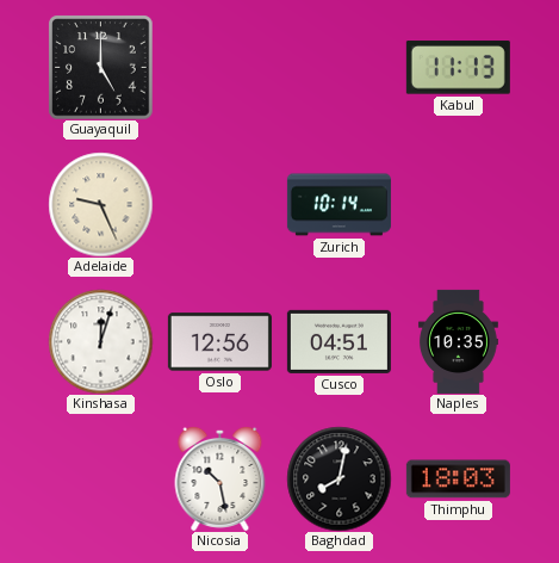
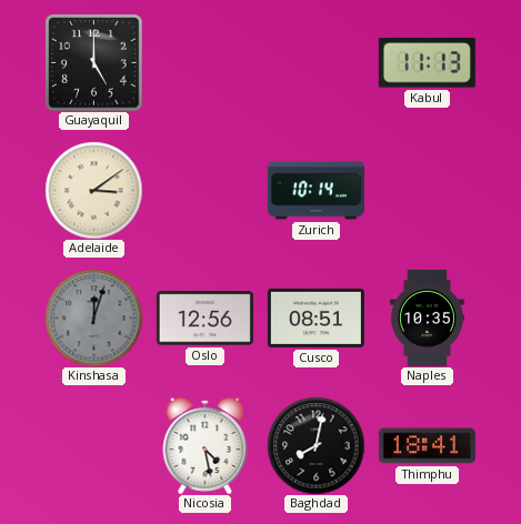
Adelaide: 9:26 -> 3:09 (93, 190)
Kinshasa dial: white -> grey (93, 318)
Cusco: 04:51 -> 08:51 (315, 318)
Nicosia: 10:28 -> 4:28 (206, 445)
Thimphu: 18:03 -> 18:41 (427, 446)
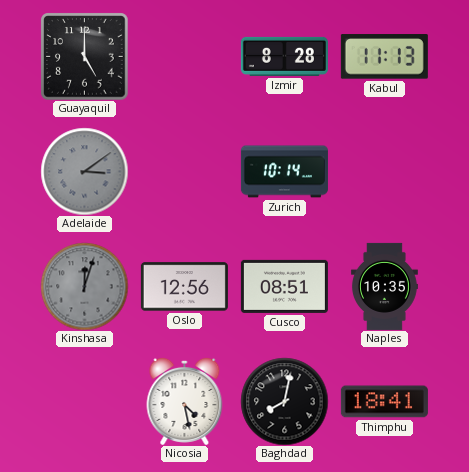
Izmir: none -> 8:28 (284, 56)
Adelaide dial: cream -> grey (84, 171)
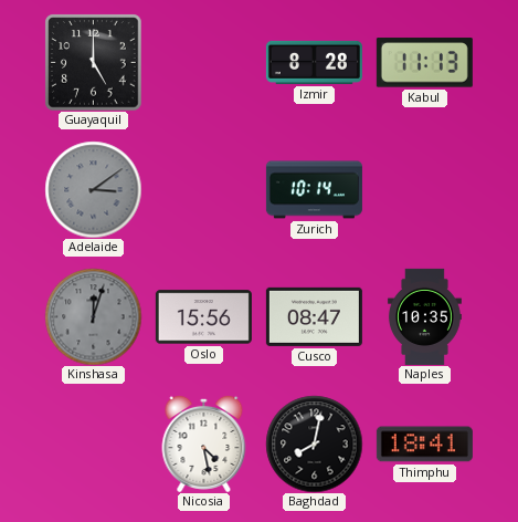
Oslo: 12:56 -> 15:56 (203, 317)
Cusco: 08:51 -> 08:47 (314, 316)
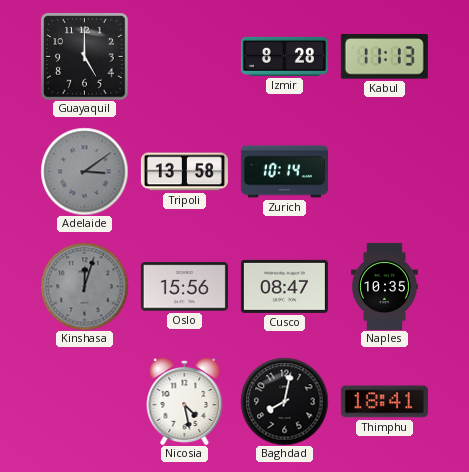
Tripoli: none -> 13:58 (184, 172)
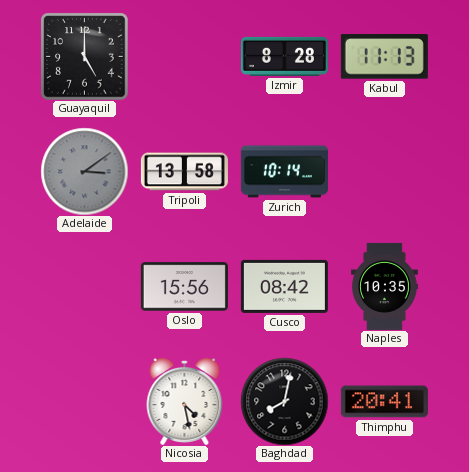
Kinshasa: 12:03 -> none (84, 286)
Cusco: 08:47 -> 08:42 (284, 286)
Thimphu: 18:41 -> 20:41 (384, 402)
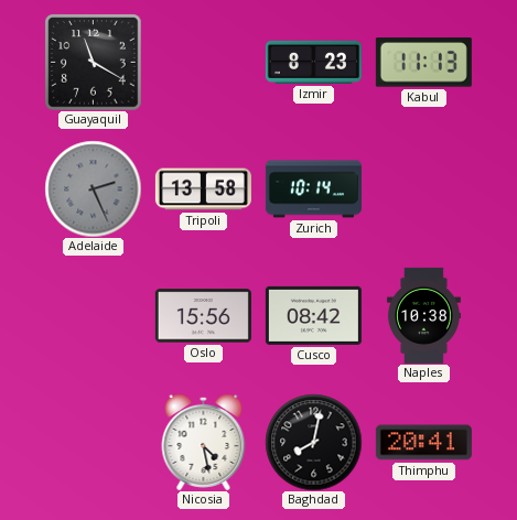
Guayaquil: 5:00 -> 11:20 (93, 62)
Izmir: 8:28 -> 8:23 (313, 62)
Adelaide: 3:09 -> 2:26 (93, 188)
Naples: 10:35 -> 10:38 (423, 315)
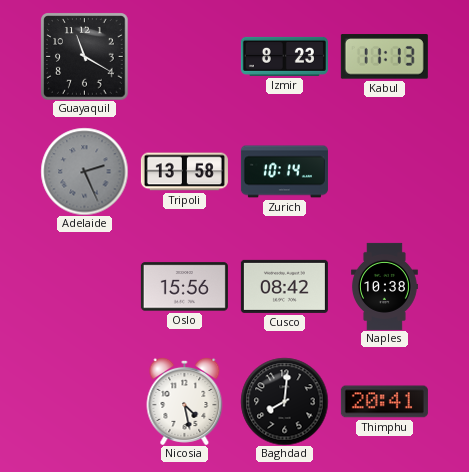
Baghdad: 8:02 -> 8:01 (284, 401)
